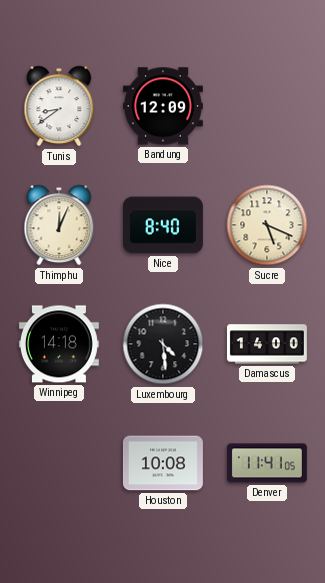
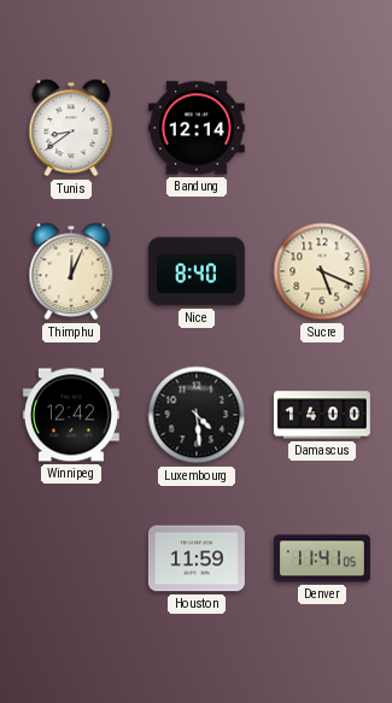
Bandung: 12:09 -> 12:14 (197, 128)
Winnipeg: 14:18 -> 12:42 (71, 415)
Houston: 10:08 -> 11:59 (197, 558)
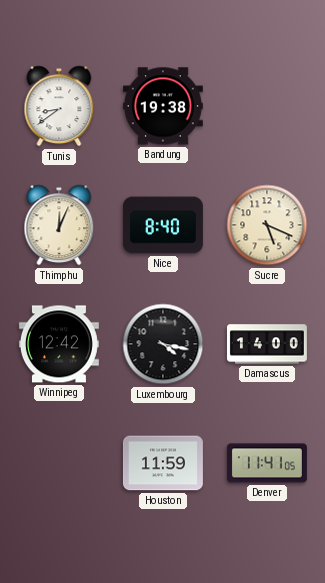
Bandung: 12:14 -> 19:38 (163, 106)
Luxembourg: 4:29 -> 4:17 (163, 344)
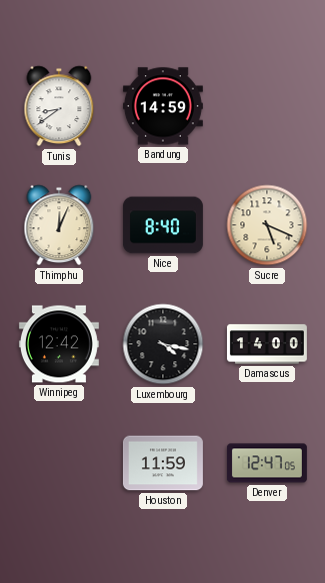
Bandung: 19:38 -> 14:59 (163, 106)
Denver: 11:41 -> 12:47 (267, 463)
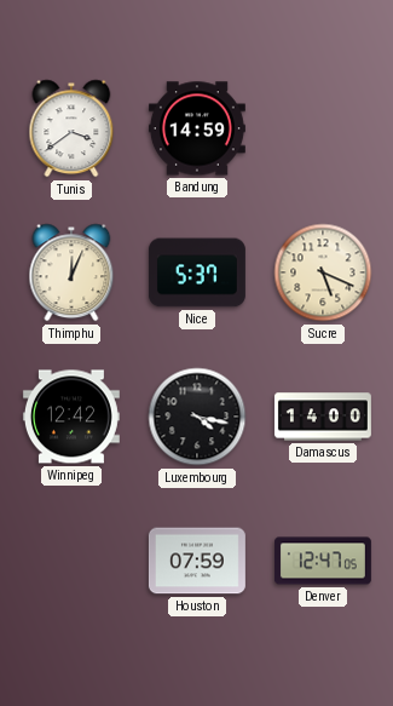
Tunis: 8:39 -> 3:39 (71, 128)
Nice: 8:40 -> 5:37 (197, 272)
Houston: 11:59 -> 07:59 (197, 561)
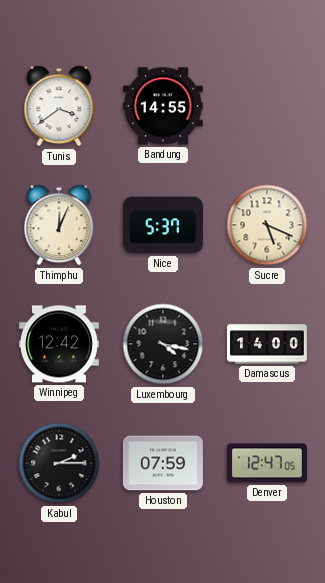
Bandung: 14:59 -> 14:55 (163, 106)
Kabul: none -> 2:15 (59, 463)
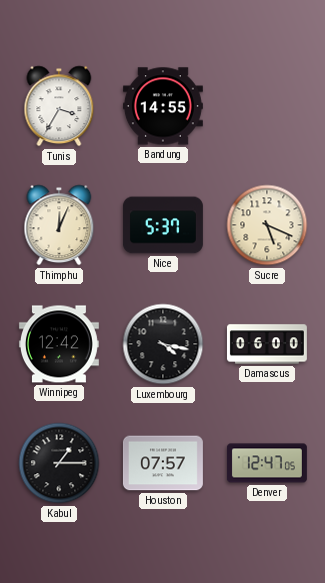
Tunis: 3:39 -> 3:35 (59, 106)
Damascus: 14:00 -> 06:00 (267, 344)
Kabul: 2:15 -> 1:15 (59, 463)
Houston: 07:59 -> 07:57 (163, 463)
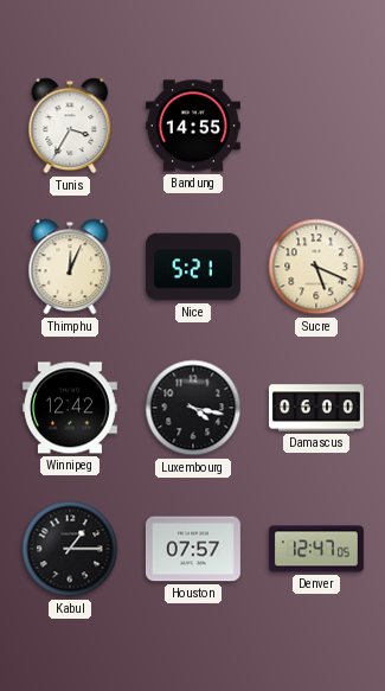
Nice: 5:37 -> 5:21 (193, 267)
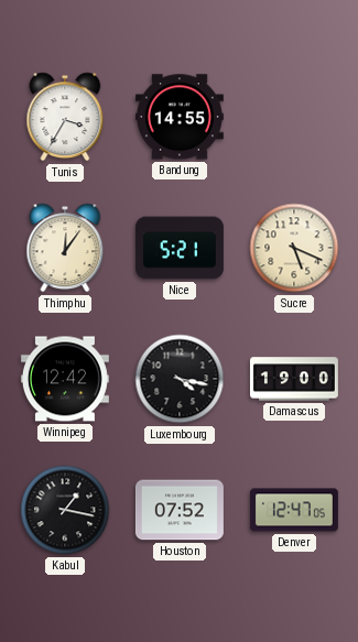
Thimphu: 12:04 -> 12:06 (65, 248)
Damascus: 06:00 -> 19:00 (294, 379)
Kabul: 1:15 -> 1:17 (65, 510)
Houston: 07:57 -> 07:52 (180, 510)
